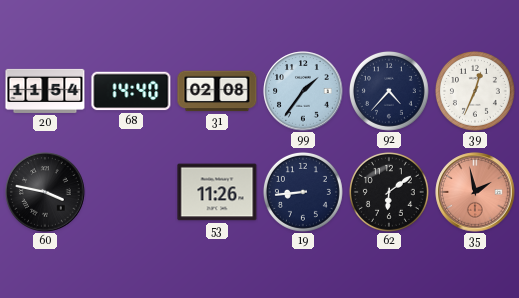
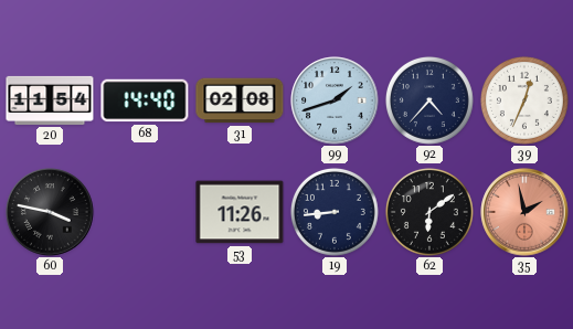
99: 1:36 -> 1:42 (335, 100)
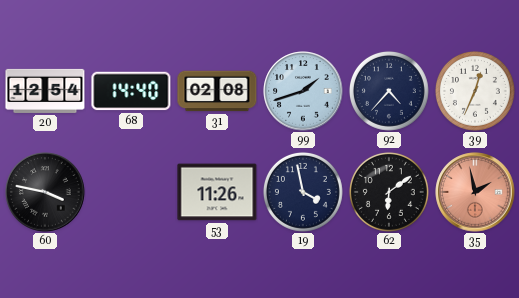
20: 11:54 -> 12:54 (45, 91)
19: 8:44 -> 3:58 (303, 192)
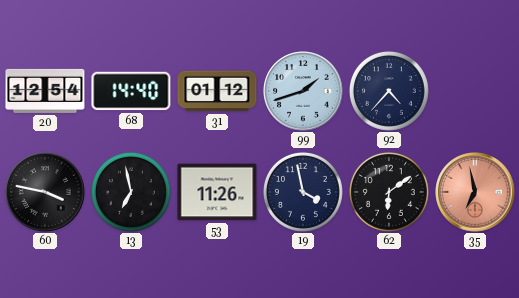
31: 02:08 -> 01:12 (217, 91)
39: 12:34 -> none (475, 91)
13: none -> 6:58 (131, 192)
35: 1:58 -> 6:58 (475, 192)
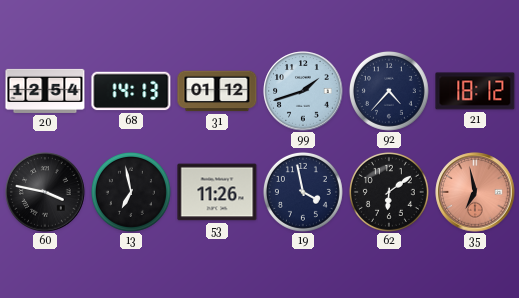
68: 14:40 -> 14:13 (131, 91)
21: none -> 18:12 (475, 91)
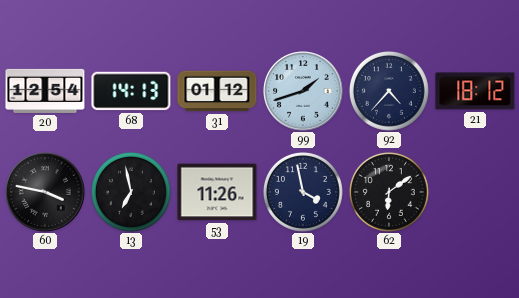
35: 6:58 -> none (475, 192)
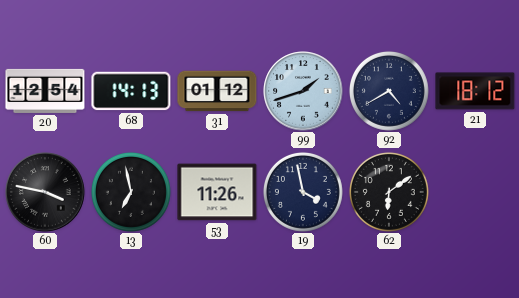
92: 4:37 -> 4:40 (389, 91)
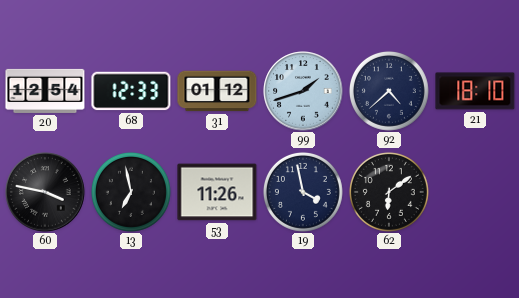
68: 14:13 -> 12:33 (131, 91)
92: 4:40 -> 4:38 (389, 91)
21: 18:12 -> 18:10 (475, 91)
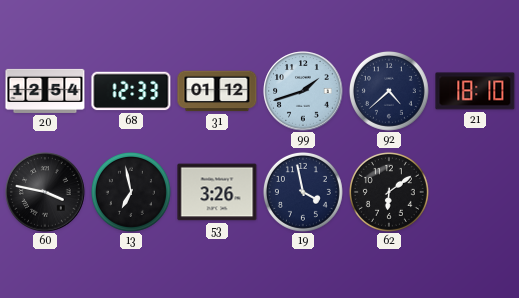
53: 11:26 -> 3:26 (217, 192)
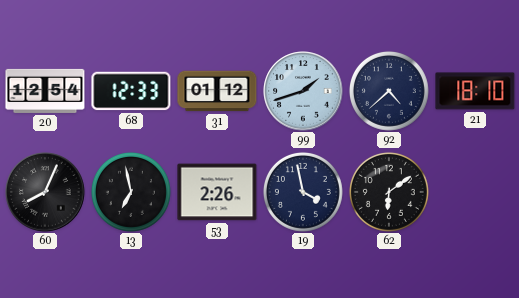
60: 3:47 -> 8:04 (45, 192)
53: 3:26 -> 2:26 (217, 192)
